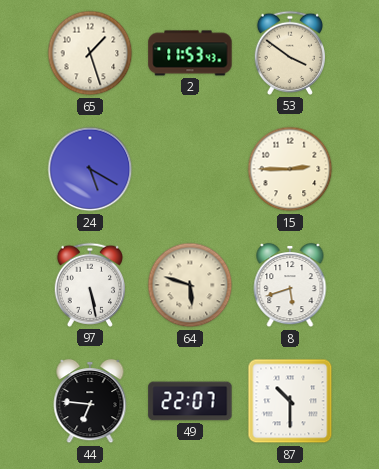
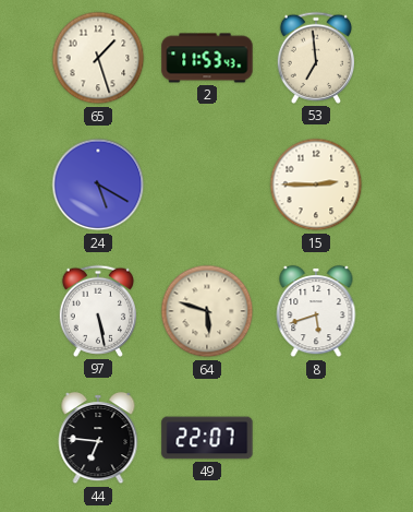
53: 3:51 -> 6:59 (315, 58)
87: 10:30 -> none (290, 401)
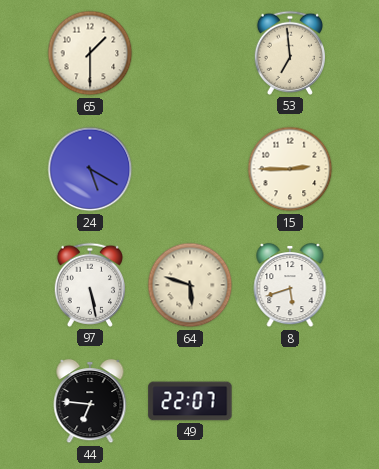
65: 1:27 -> 1:30 (90, 53)
2: 11:53 -> none (207, 58)
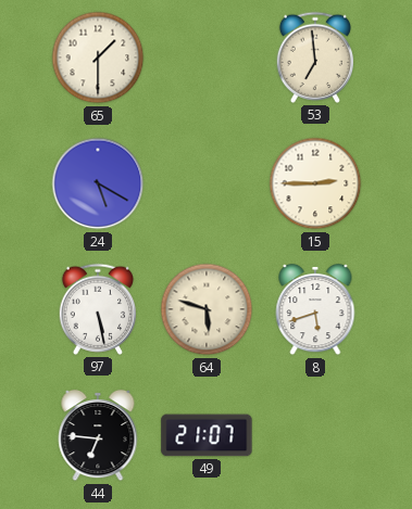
49: 22:07 -> 21:07 (207, 435)
